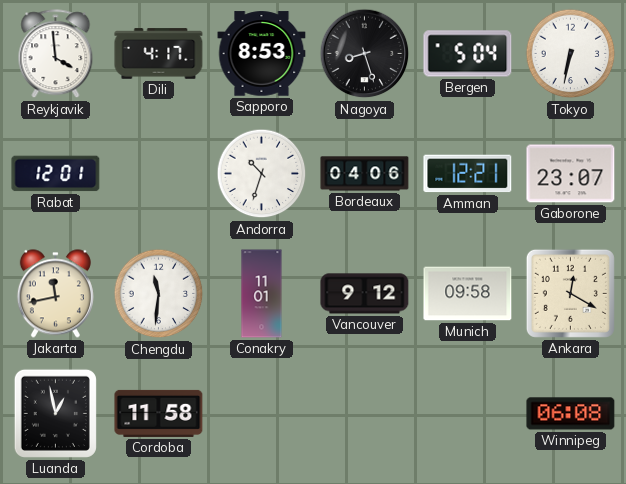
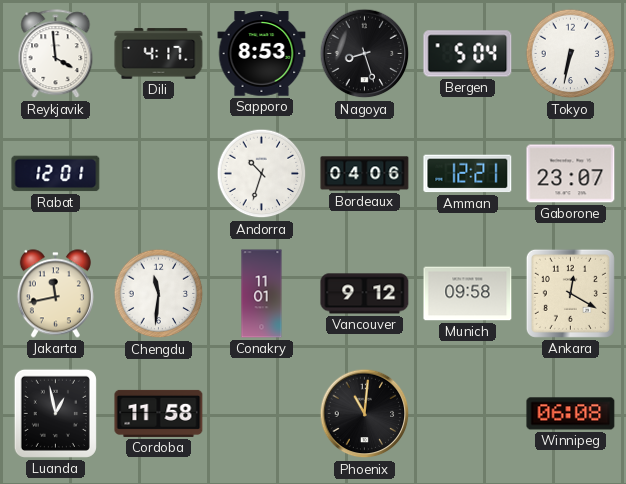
Phoenix: none -> 11:01 (365, 414)
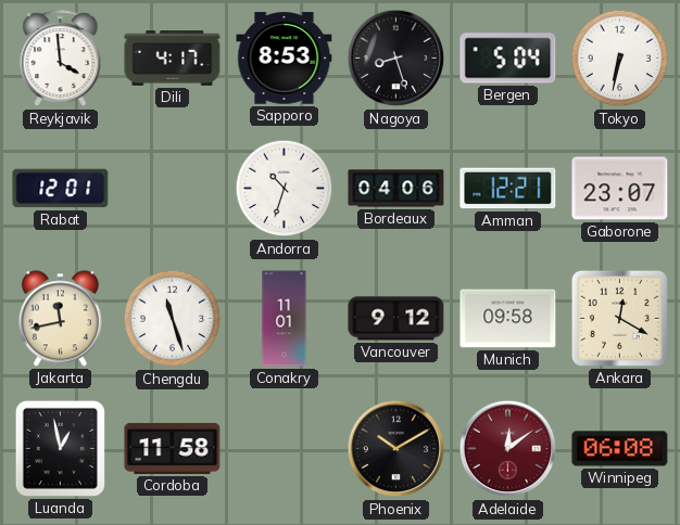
Chengdu: 11:31 -> 11:27 (173, 319)
Phoenix: 11:01 -> 10:10 (396, 449)
Adelaide: none -> 12:09 (508, 449)
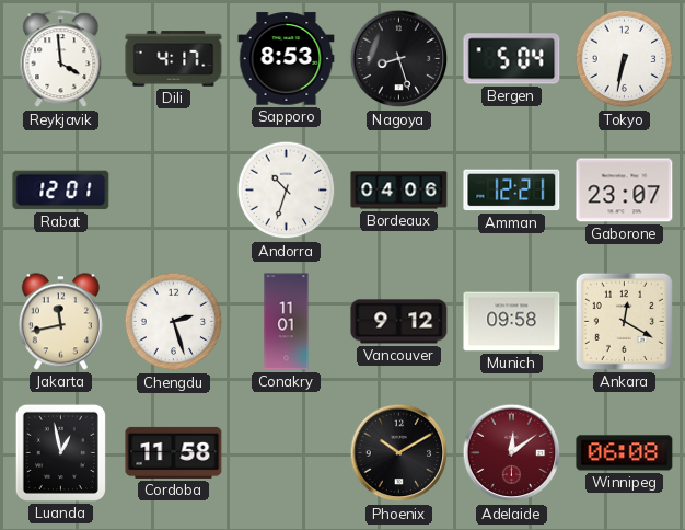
Chengdu: 11:27 -> 2:27 (174, 322)
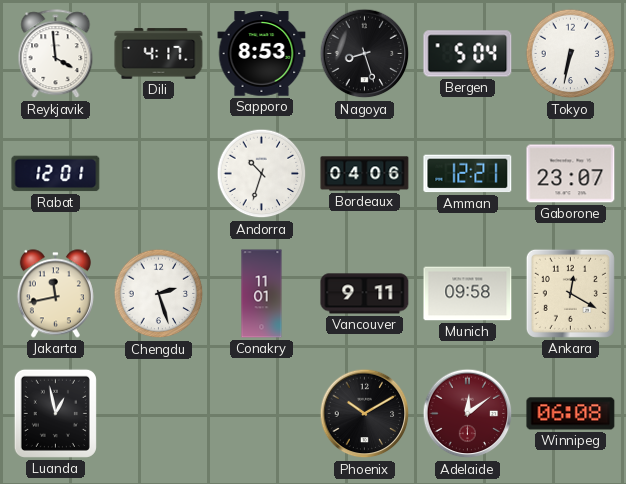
Vancouver: 9:12 -> 9:11 (365, 294)
Cordoba: 11:58 -> none (174, 452)
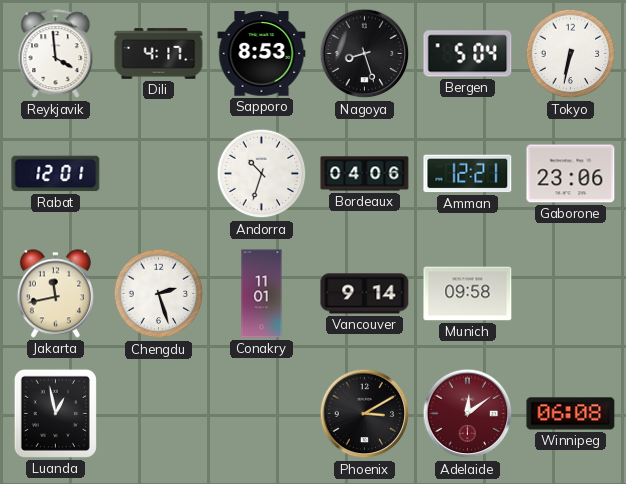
Gaborone: 23:07 -> 23:06 (571, 174)
Vancouver: 9:11 -> 9:14 (365, 294)
Ankara: 12:20 -> none (570, 293)
Phoenix: 10:10 -> 3:10 (365, 414)
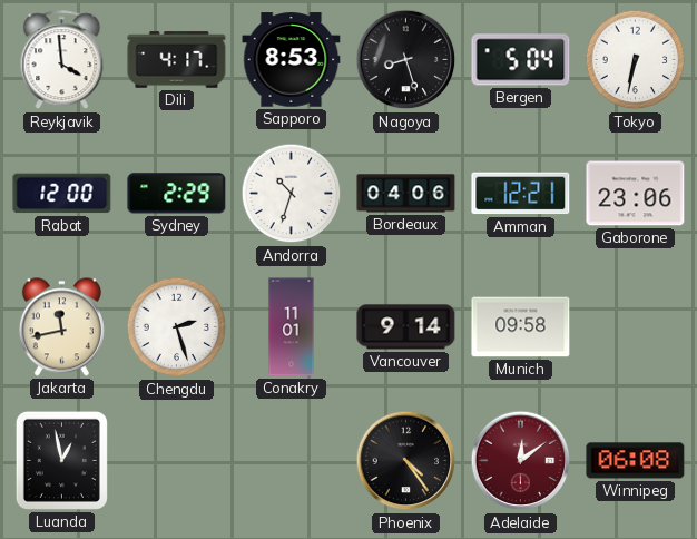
Rabat: 12:01 -> 12:00 (62, 194)
Sydney: none -> 2:29 (177, 194)
Phoenix: 3:10 -> 4:24 (406, 461)
